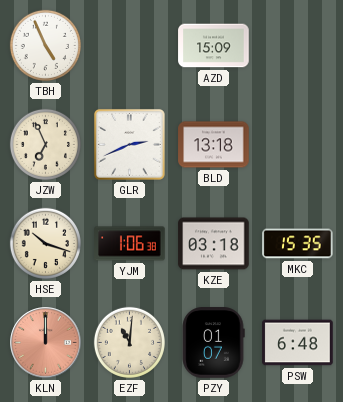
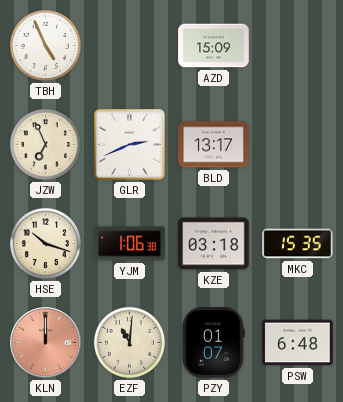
BLD: 13:18 -> 13:17 (214, 145)
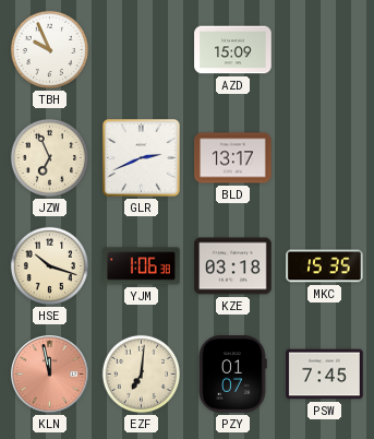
TBH: 4:56 -> 9:56 (49, 49)
KLN: 12:00 -> 11:58 (50, 375)
EZF: 11:01 -> 7:01 (141, 373)
PSW: 6:48 -> 7:45 (325, 375)
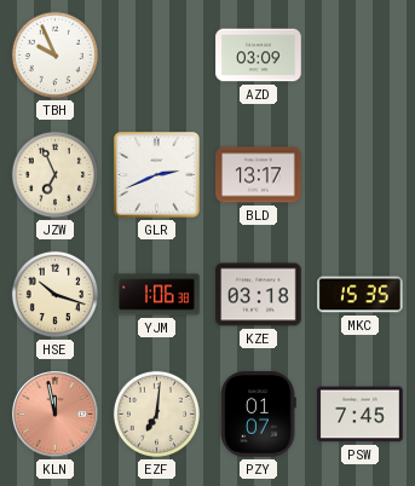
AZD: 15:09 -> 03:09 (259, 56)
